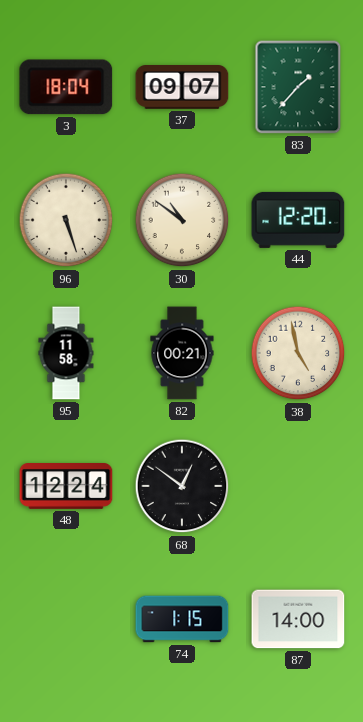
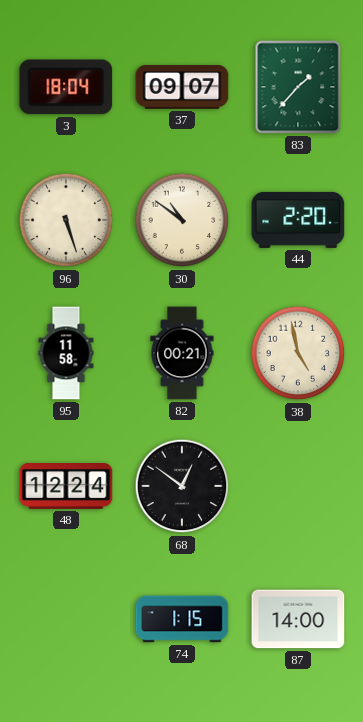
44: 12:20 -> 2:20 (298, 220)
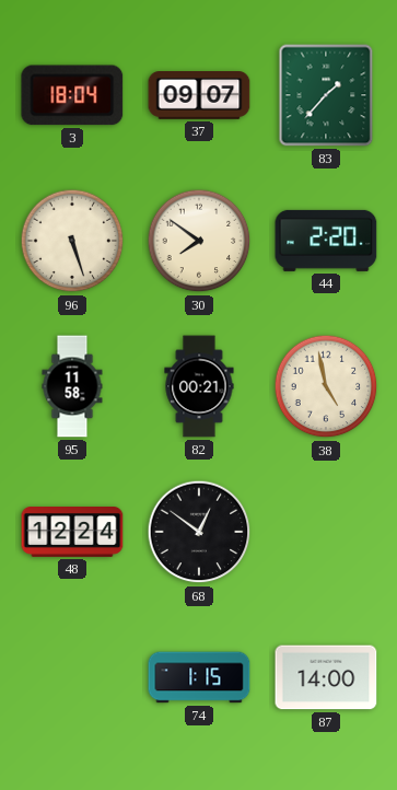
30: 10:51 -> 7:51 (199, 241)
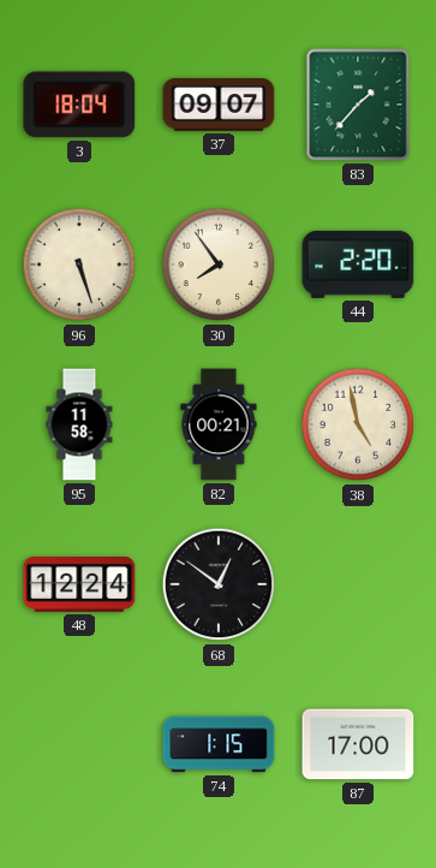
30: 7:51 -> 7:54 (219, 264)
87: 14:00 -> 17:00 (358, 744)
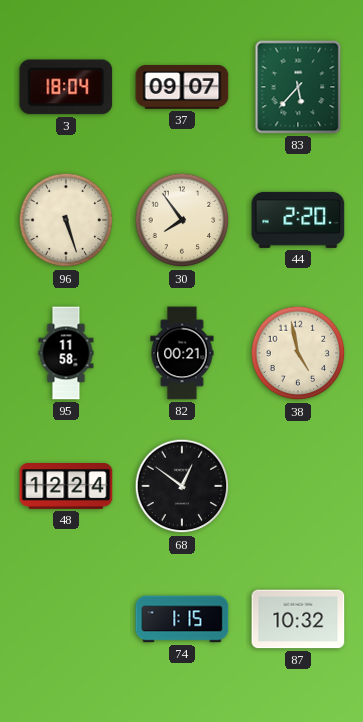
83: 1:37 -> 5:37 (298, 87)
87: 17:00 -> 10:32 (298, 619)
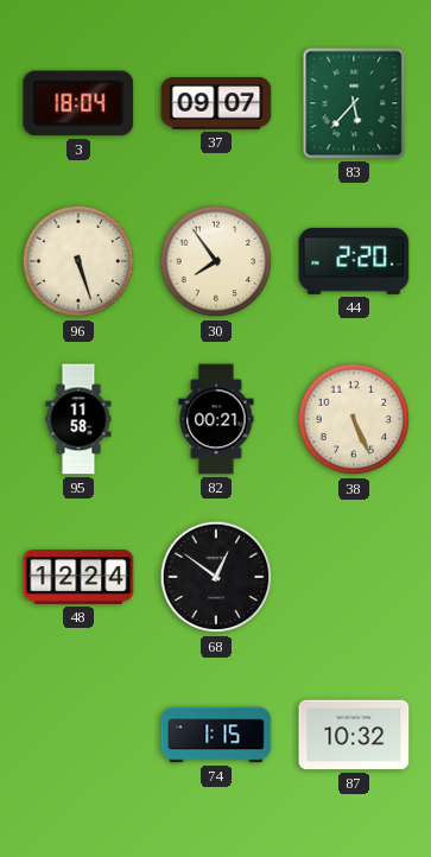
38: 4:58 -> 5:26 (354, 419)
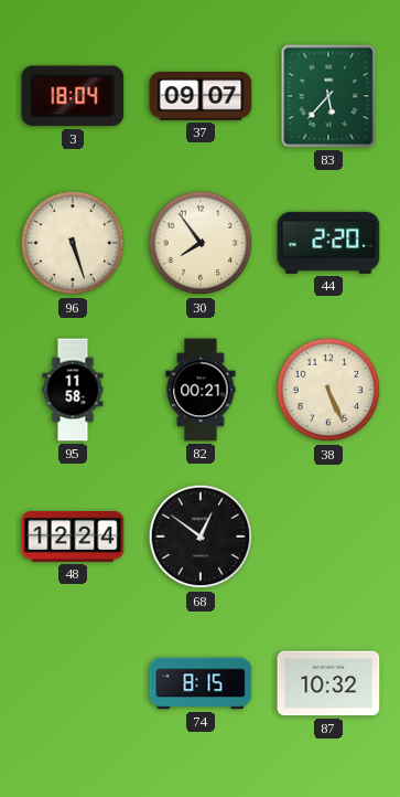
74: 1:15 -> 8:15 (201, 683)
